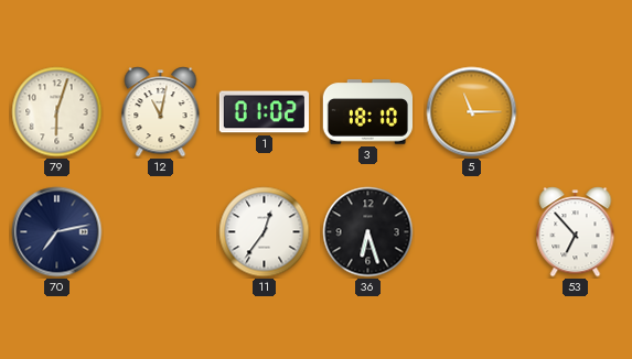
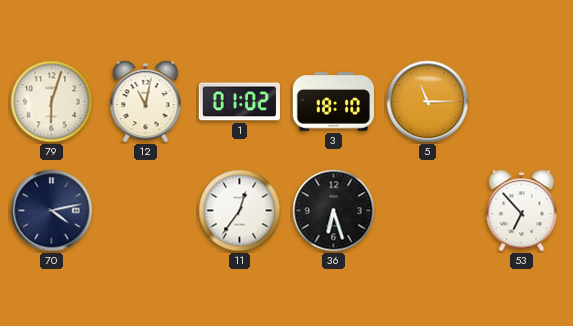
70: 7:13 -> 4:13 (52, 211)
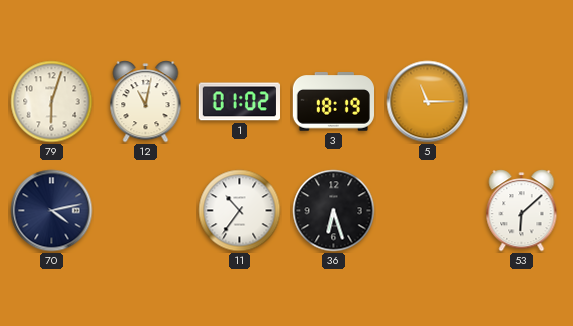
3: 18:10 -> 18:19 (333, 102)
11: 12:36 -> 10:36 (240, 211)
53: 6:53 -> 6:08 (522, 211)
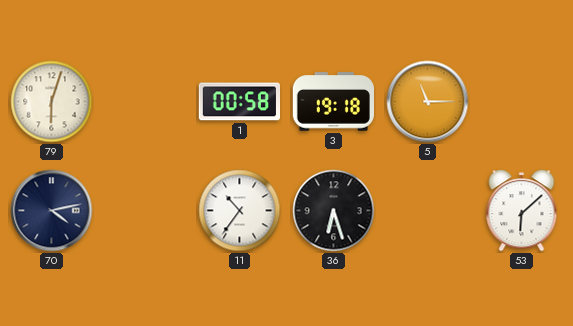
12: 11:02 -> none (146, 102)
1: 01:02 -> 00:58 (239, 102)
3: 18:19 -> 19:18 (333, 102)
